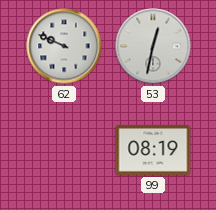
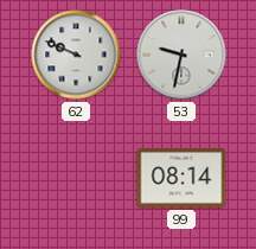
53: 12:32 -> 9:32 (181, 55)
99: 08:19 -> 08:14 (181, 179)
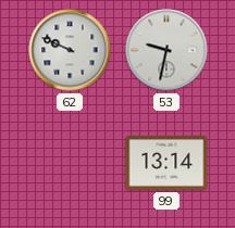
99: 08:14 -> 13:14 (166, 164)
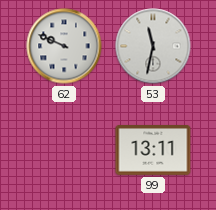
53: 9:32 -> 11:32 (153, 46)
99: 13:14 -> 13:11 (153, 151)
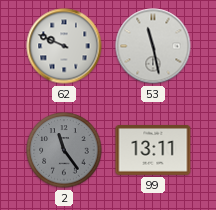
53: 11:32 -> 11:28 (153, 46)
2: none -> 11:24 (64, 150)
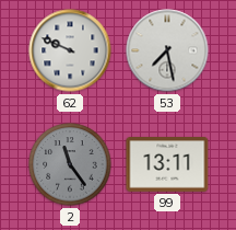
53: 11:28 -> 7:28 (167, 50)
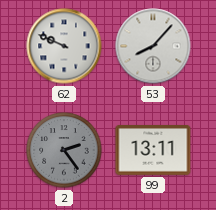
53: 7:28 -> 8:07 (153, 46)
2: 11:24 -> 2:24 (64, 150)
